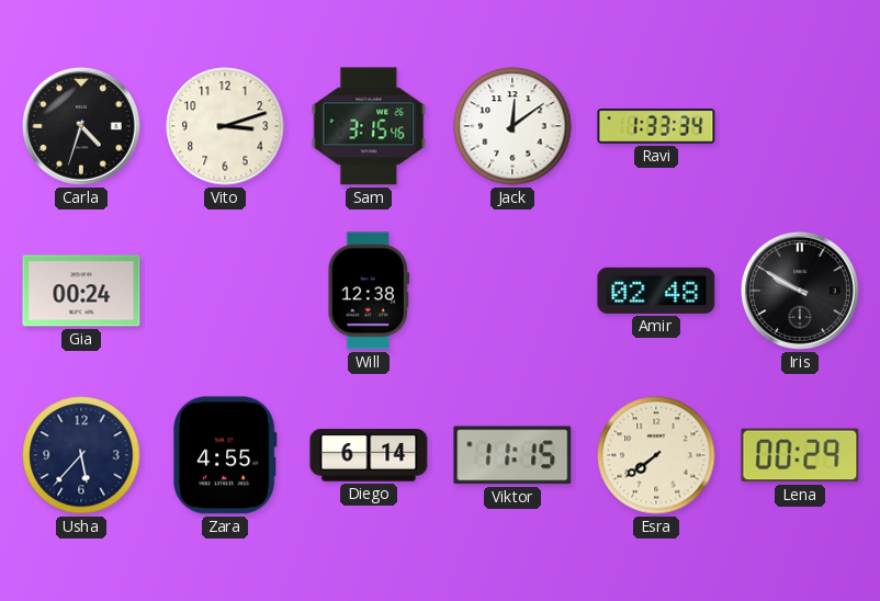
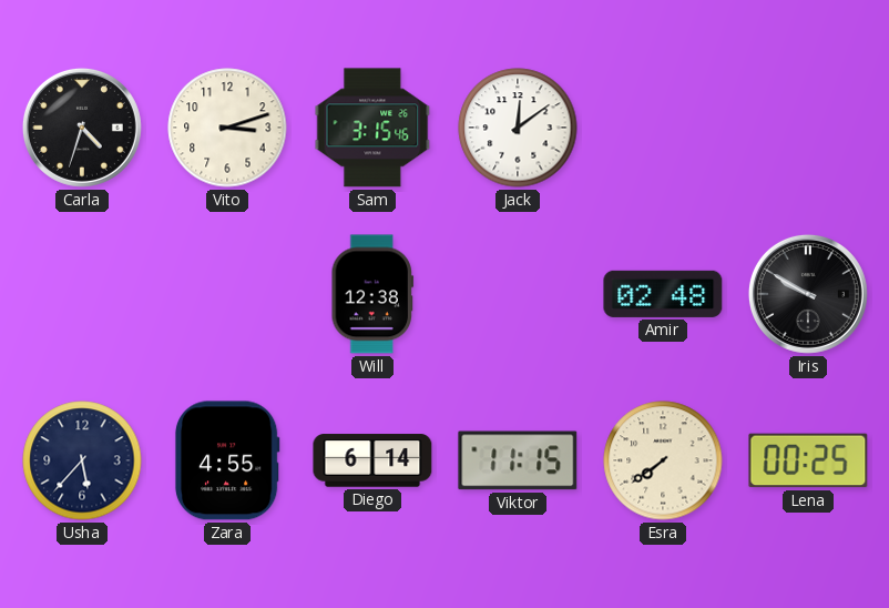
Ravi: 1:33 -> none (656, 126)
Gia: 00:24 -> none (81, 291)
Lena: 00:29 -> 00:25 (808, 460)
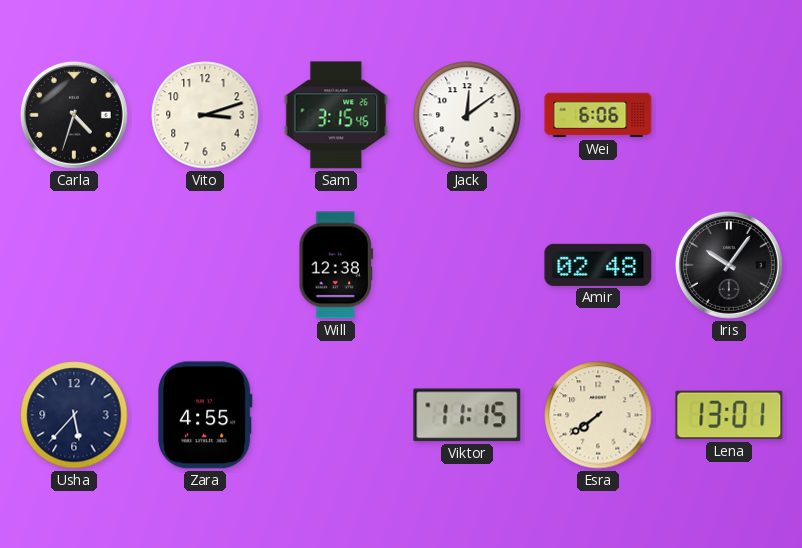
Wei: none -> 6:06 (598, 115)
Iris: 9:50 -> 10:06 (729, 265)
Diego: 6:14 -> none (372, 460)
Lena: 00:25 -> 13:01 (729, 415)
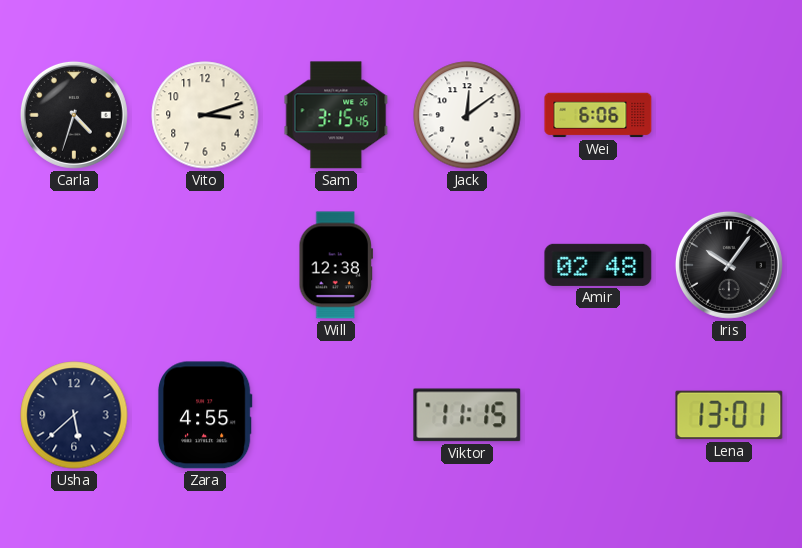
Usha: 5:37 -> 5:38 (74, 415)
Esra: 7:39 -> none (598, 415)
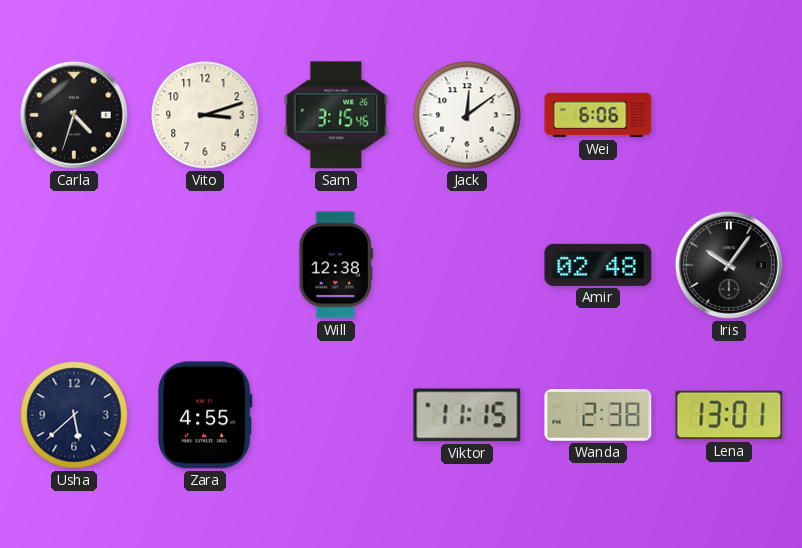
Wanda: none -> 2:38 (598, 416)
